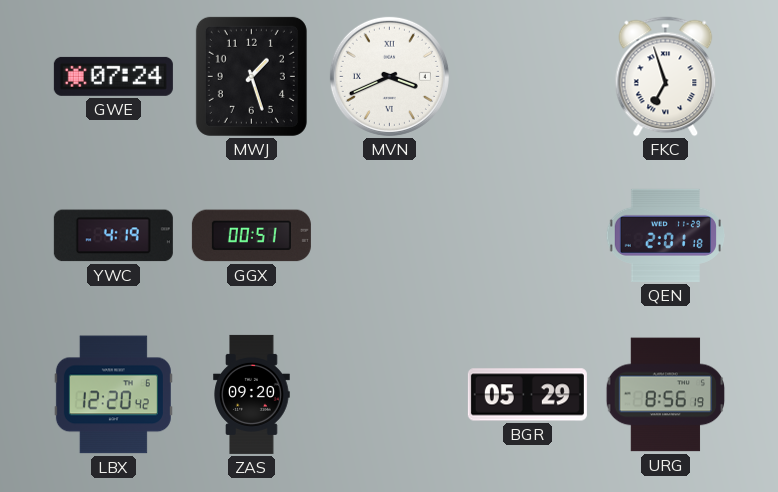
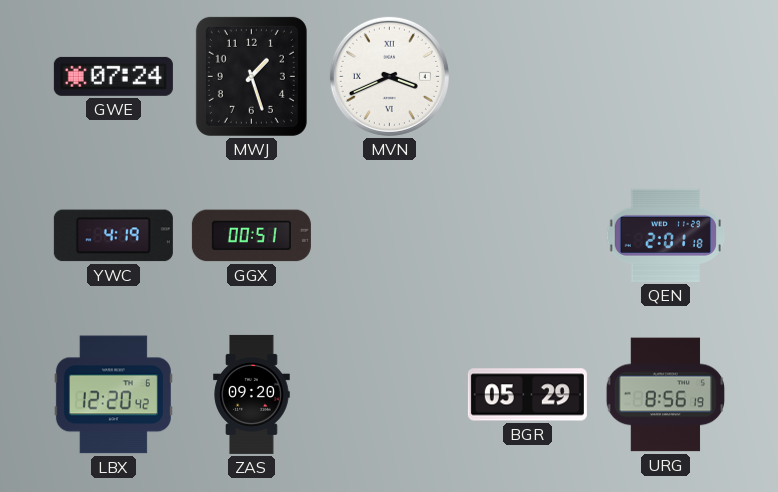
FKC: 6:57 -> none (666, 77)
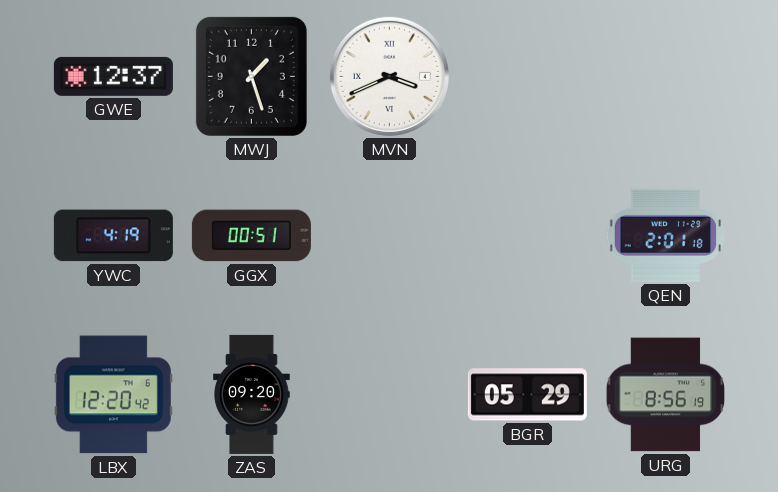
GWE: 07:24 -> 12:37 (113, 76)
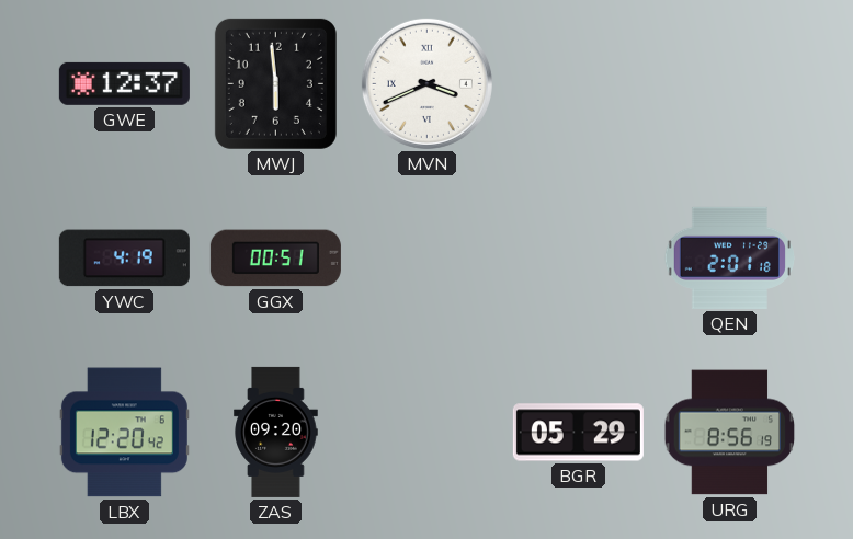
MWJ: 1:27 -> 5:59 (275, 83)
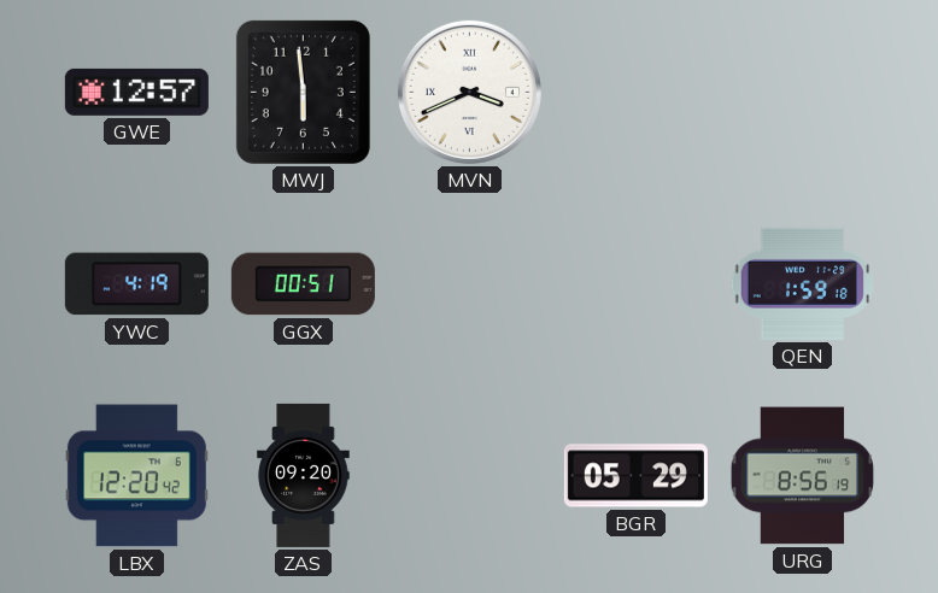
GWE: 12:37 -> 12:57 (136, 92)
QEN: 2:01 -> 1:59 (802, 283)
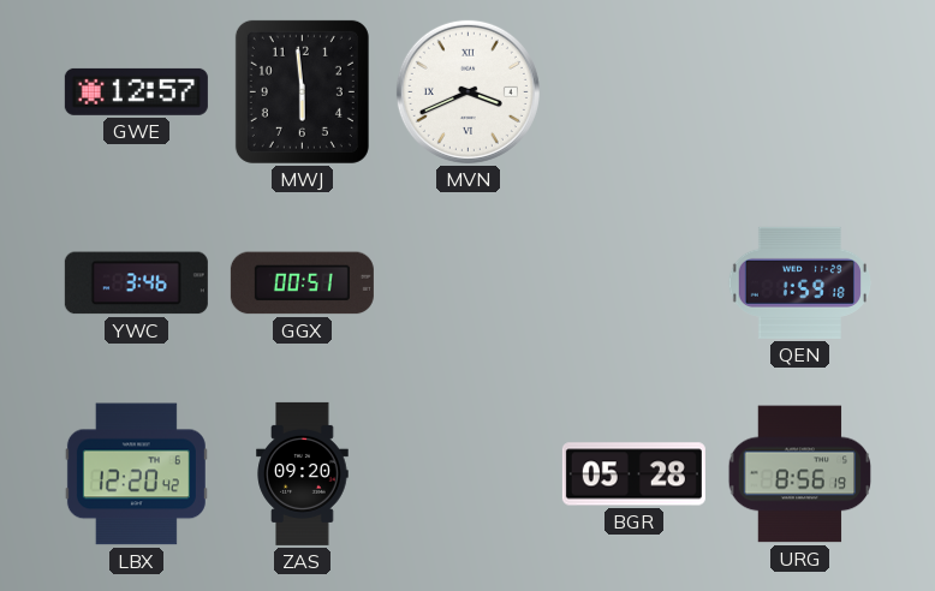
YWC: 4:19 -> 3:46 (136, 283)
BGR: 05:29 -> 05:28 (633, 474)
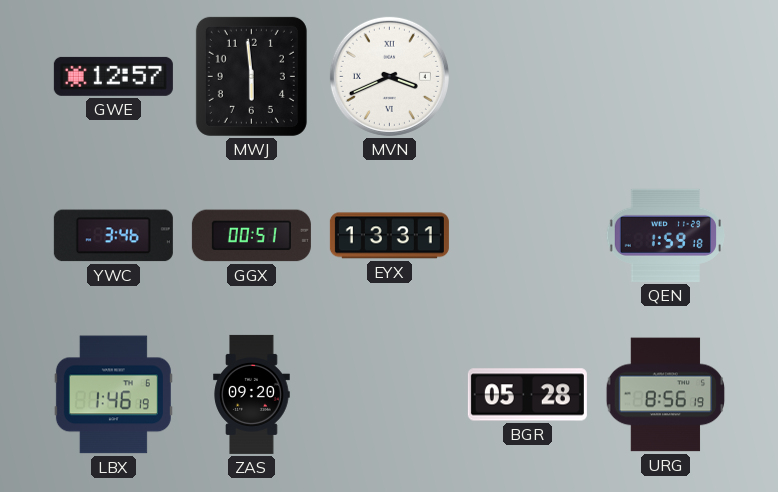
EYX: none -> 13:31 (389, 236)
LBX: 12:20 -> 1:46 (113, 395)
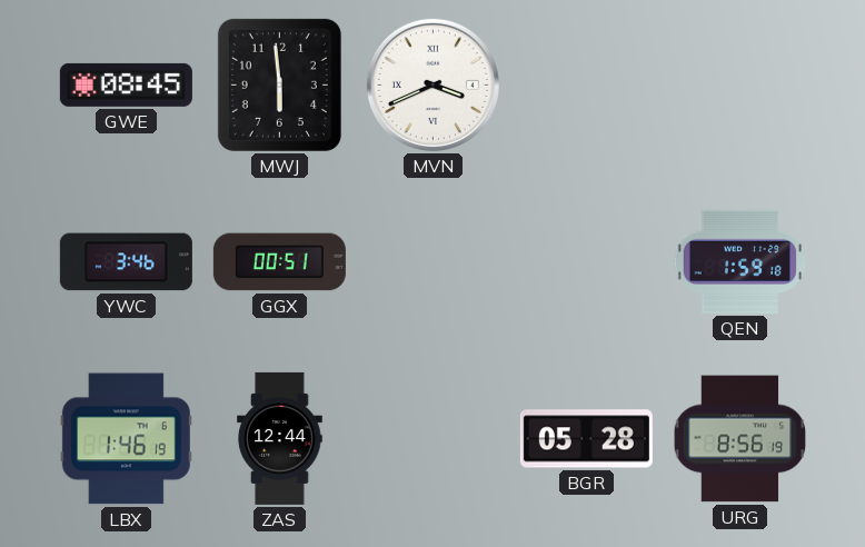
GWE: 12:57 -> 08:45 (126, 84)
EYX: 13:31 -> none (389, 236)
ZAS: 09:20 -> 12:44 (280, 438)
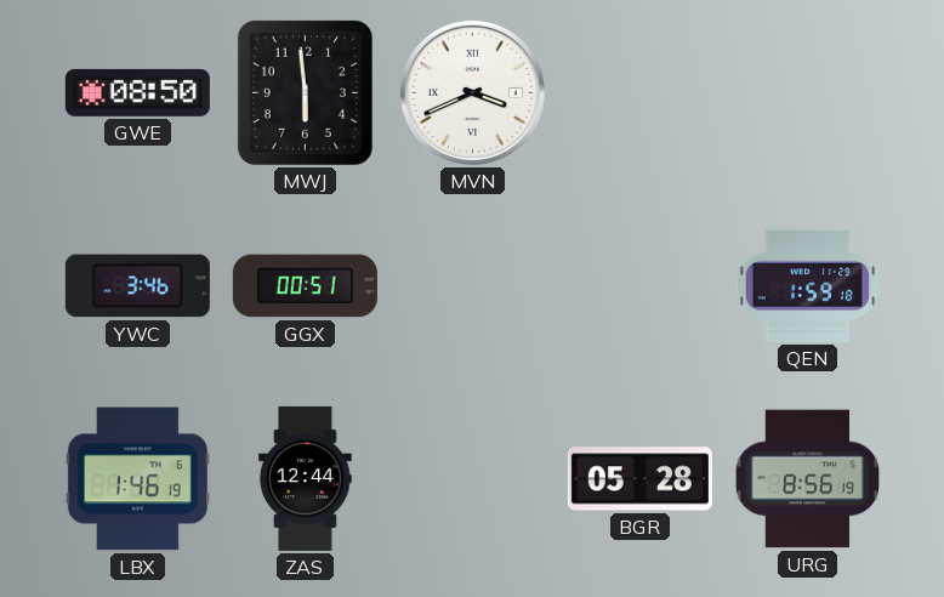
GWE: 08:45 -> 08:50 (137, 92)
